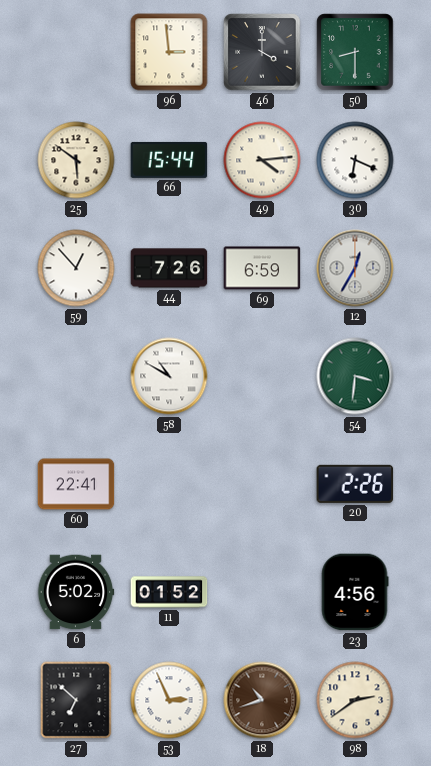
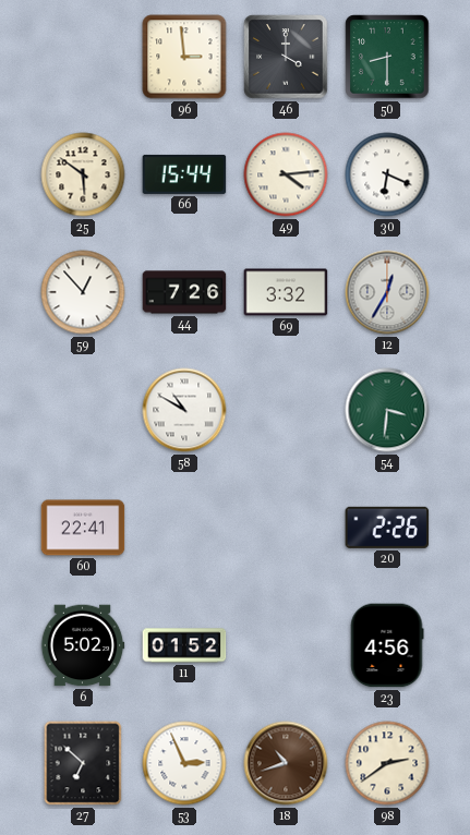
69: 6:59 -> 3:32 (286, 292)
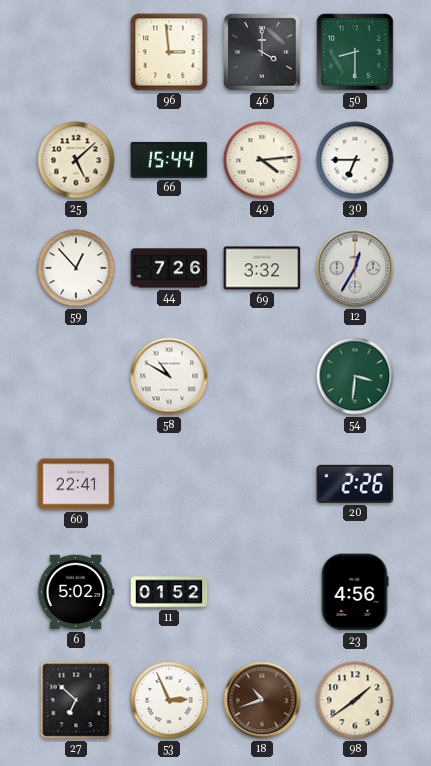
25: 5:51 -> 5:08 (76, 160)
30: 6:19 -> 6:45 (355, 160)
98: 2:39 -> 1:39 (355, 700)
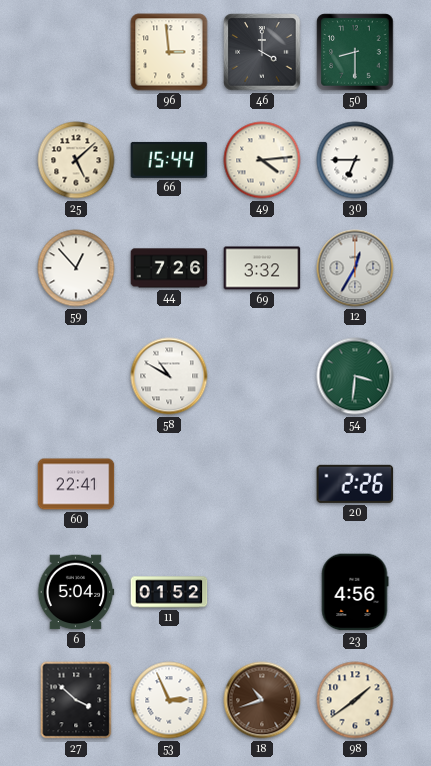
6: 5:02 -> 5:04 (76, 592)
27: 6:52 -> 3:52 (76, 700)
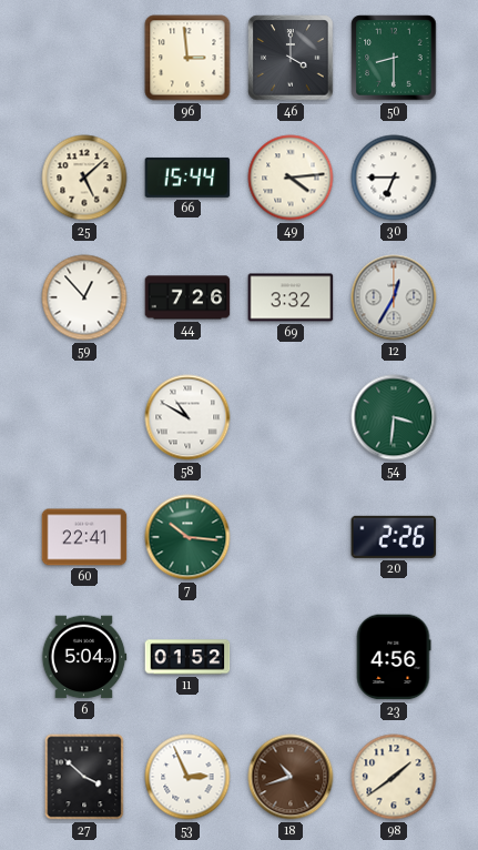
7: none -> 10:16 (187, 537)
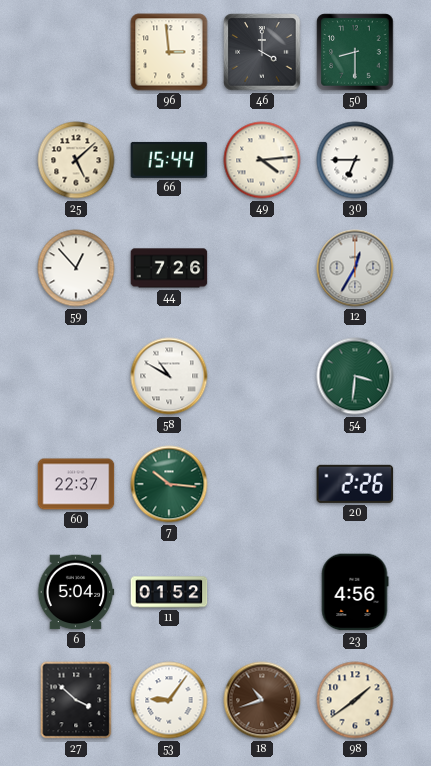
69: 3:32 -> none (291, 297)
60: 22:41 -> 22:37 (76, 484)
53: 2:56 -> 9:06 (169, 700)
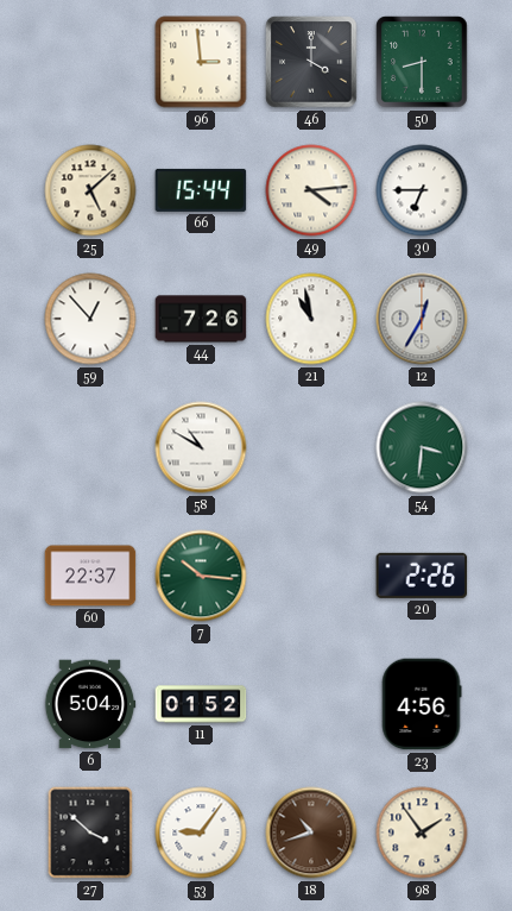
21: none -> 10:58 (311, 319)
98: 1:39 -> 1:54 (422, 833)
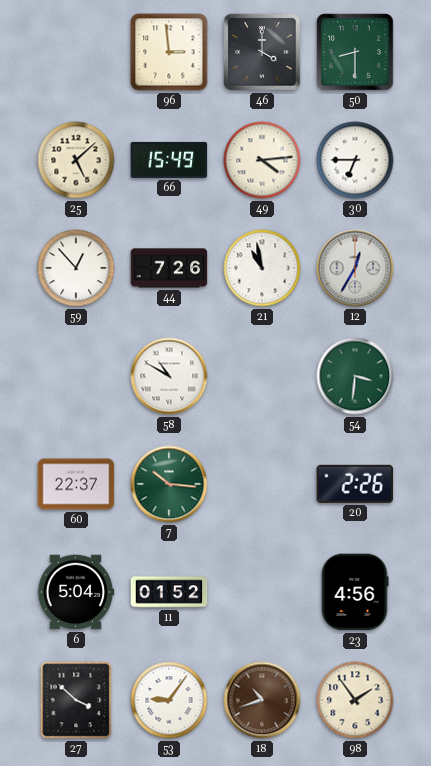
66: 15:44 -> 15:49 (169, 160)
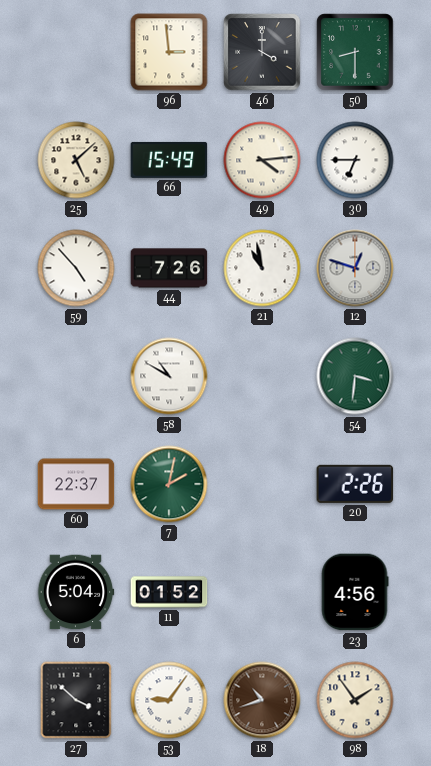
59: 12:53 -> 4:53 (76, 268)
12: 12:35 -> 12:48 (355, 268)
7: 10:16 -> 2:02 (169, 484)
